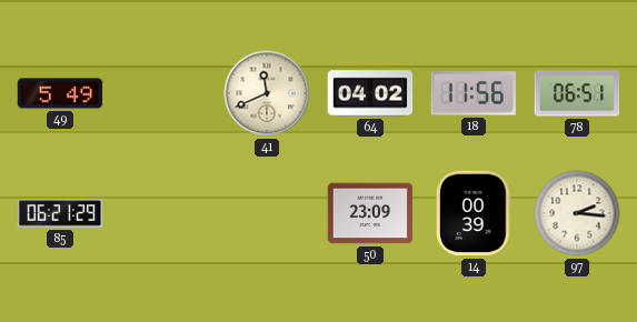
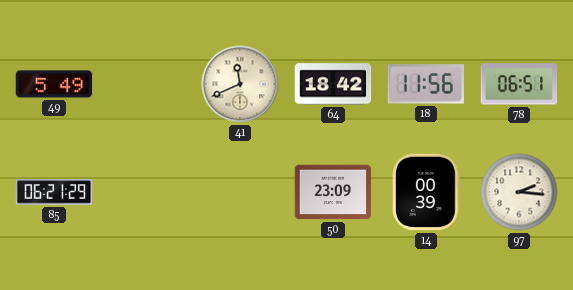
64: 04:02 -> 18:42 (333, 84)
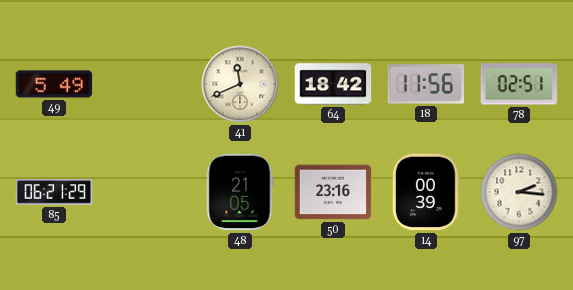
78: 06:51 -> 02:51 (519, 84)
48: none -> 21:05 (240, 192)
50: 23:09 -> 23:16 (333, 192)
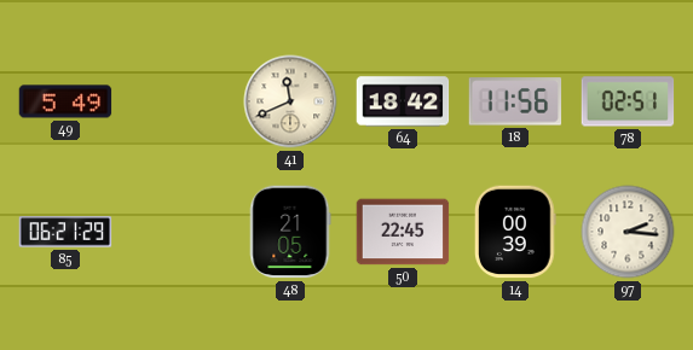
50: 23:16 -> 22:45 (403, 232)
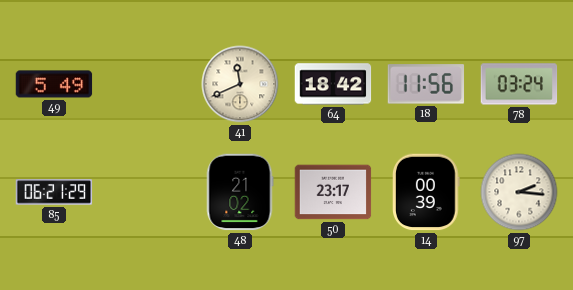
78: 02:51 -> 03:24 (519, 84)
48: 21:05 -> 21:02 (240, 192)
50: 22:45 -> 23:17 (333, 192)
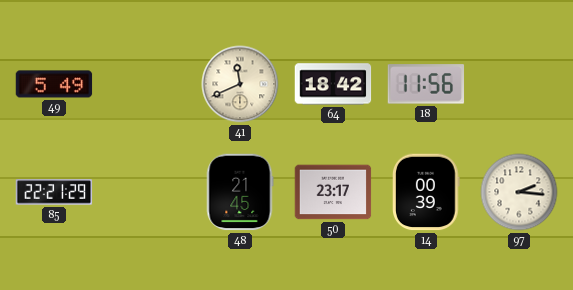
78: 03:24 -> none (519, 84)
85: 06:21 -> 22:21 (54, 192)
48: 21:02 -> 21:45 (240, 192)
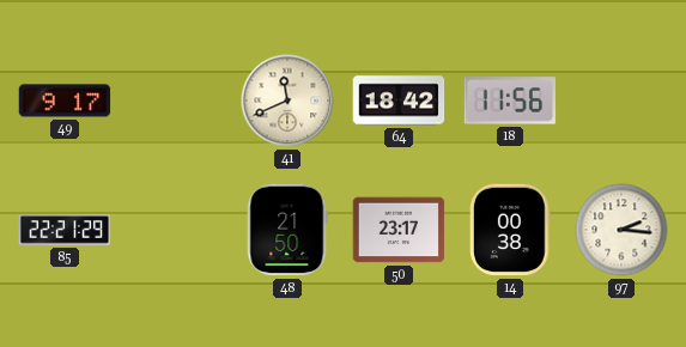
49: 5:49 -> 9:17 (65, 101)
48: 21:45 -> 21:50 (287, 230)
14: 00:39 -> 00:38 (511, 230)
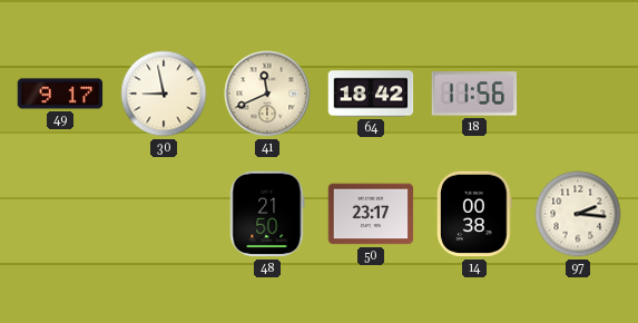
30: none -> 8:58 (164, 94)
85: 22:21 -> none (65, 230)
